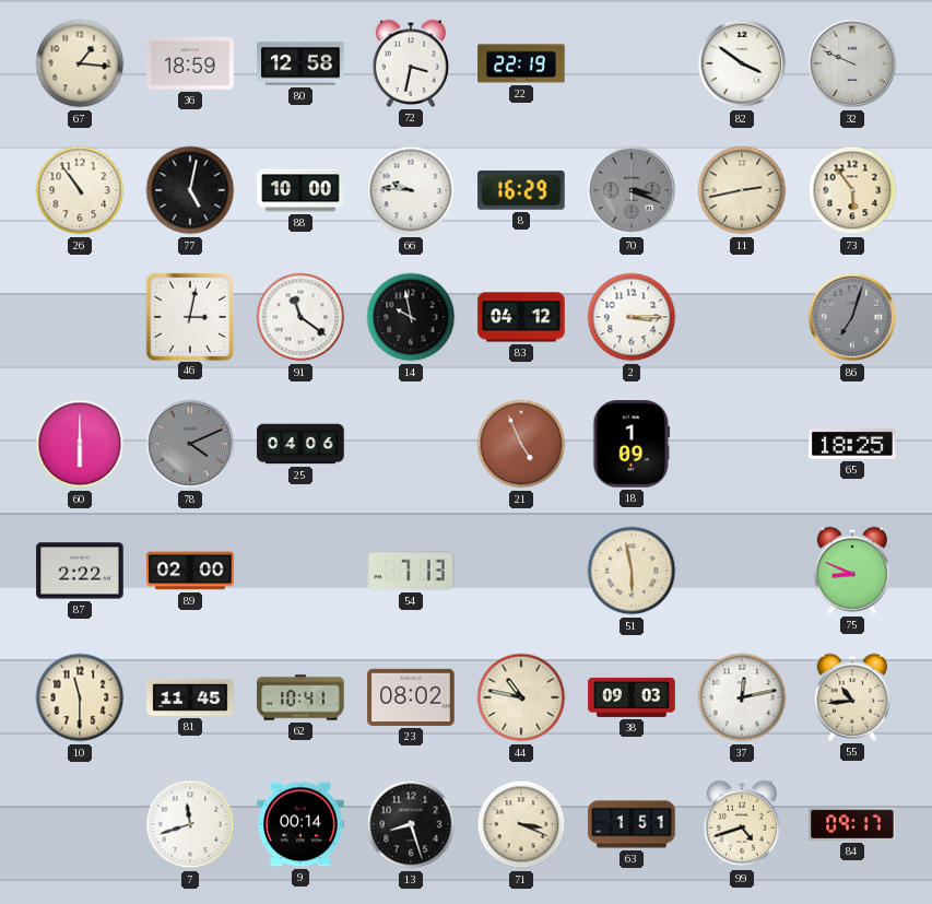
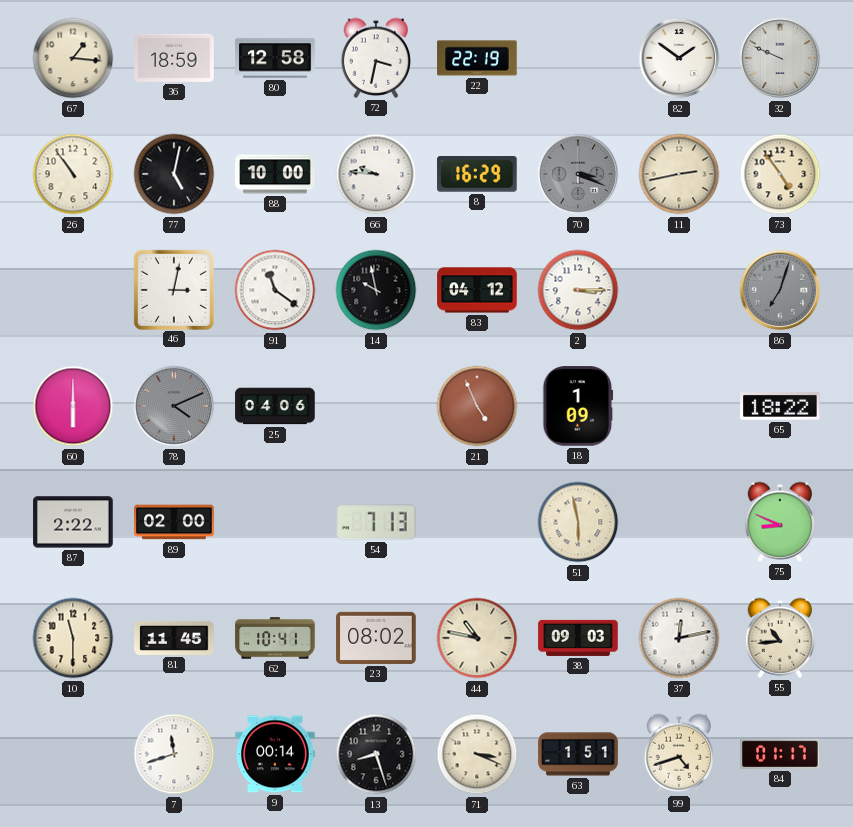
82: 3:51 -> 1:51 (679, 58)
73: 5:54 -> 4:54 (780, 174)
65: 18:25 -> 18:22 (780, 407)
84: 09:17 -> 01:17 (780, 754)
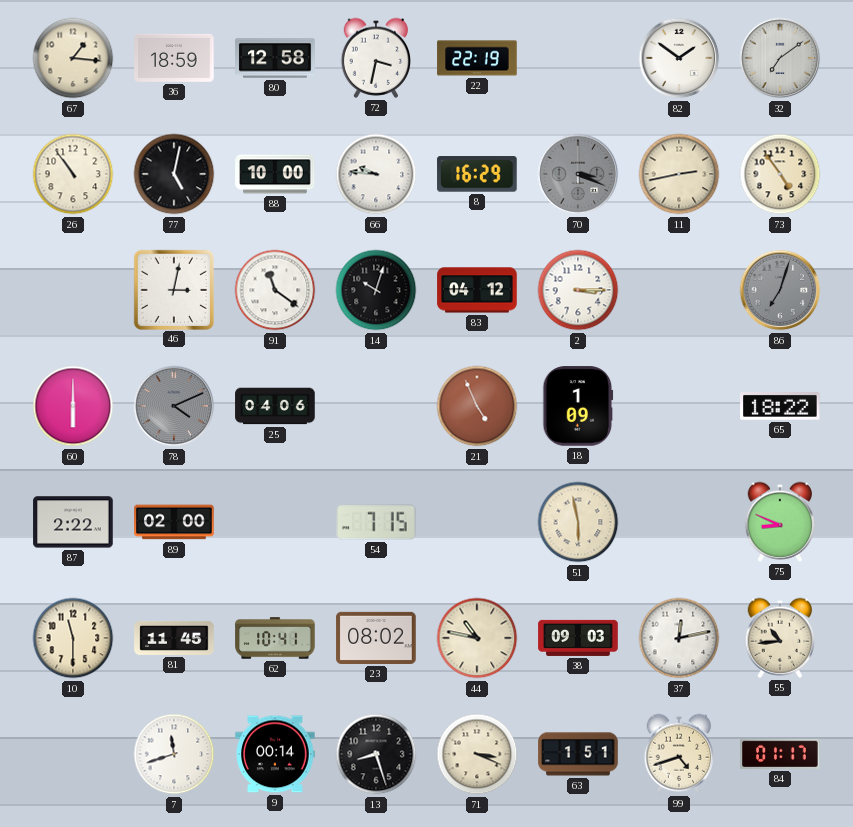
32: 9:49 -> 7:09 (780, 58)
14: 9:58 -> 10:03 (376, 290)
54: 7:13 -> 7:15 (376, 522)
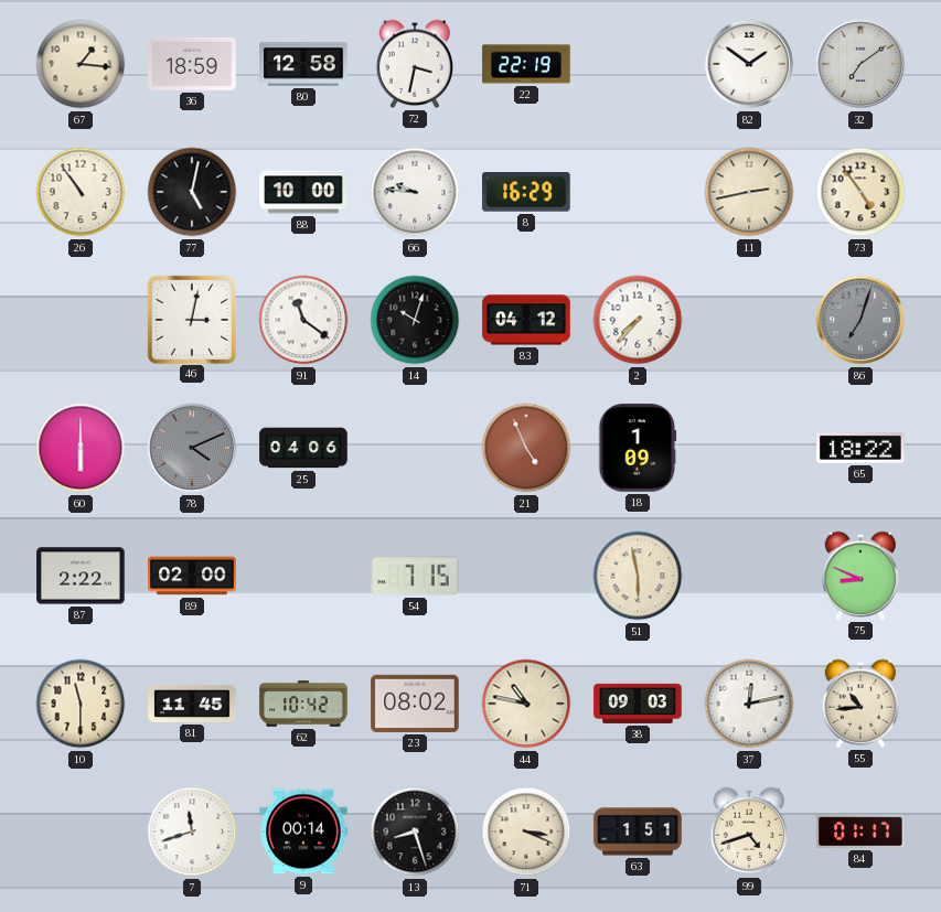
70: 3:19 -> none (578, 174)
2: 3:15 -> 7:37 (638, 320)
62: 10:41 -> 10:42 (303, 704)
